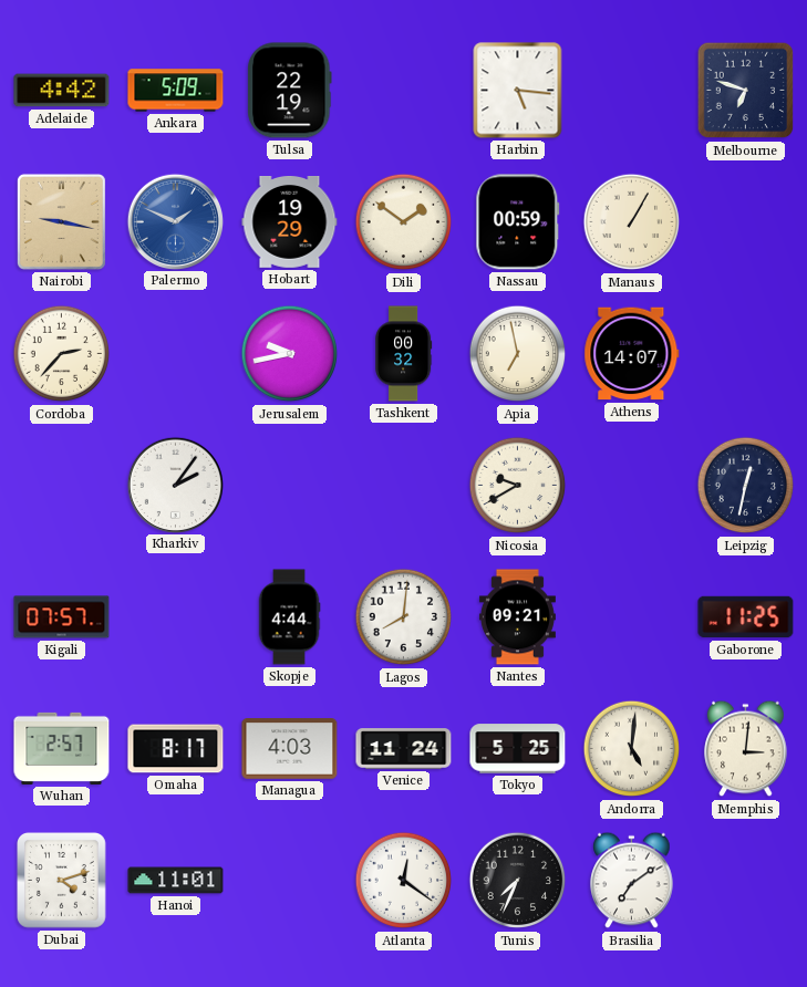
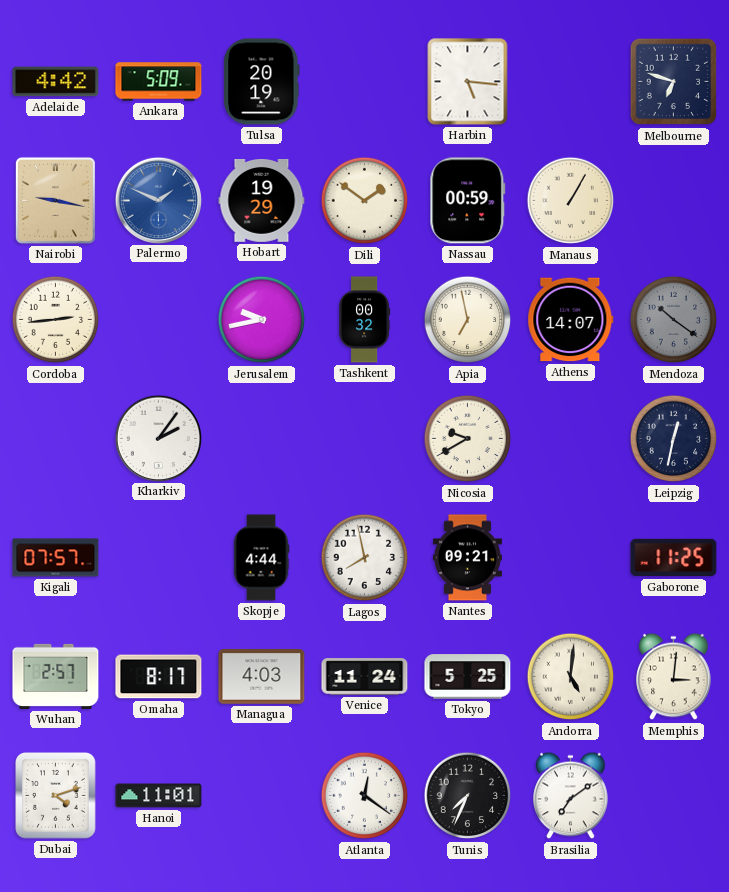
Tulsa: 22:19 -> 20:19 (262, 82)
Cordoba: 2:37 -> 2:44 (56, 320)
Mendoza: none -> 10:21 (674, 320)
Lagos: 8:01 -> 7:58 (365, 558)
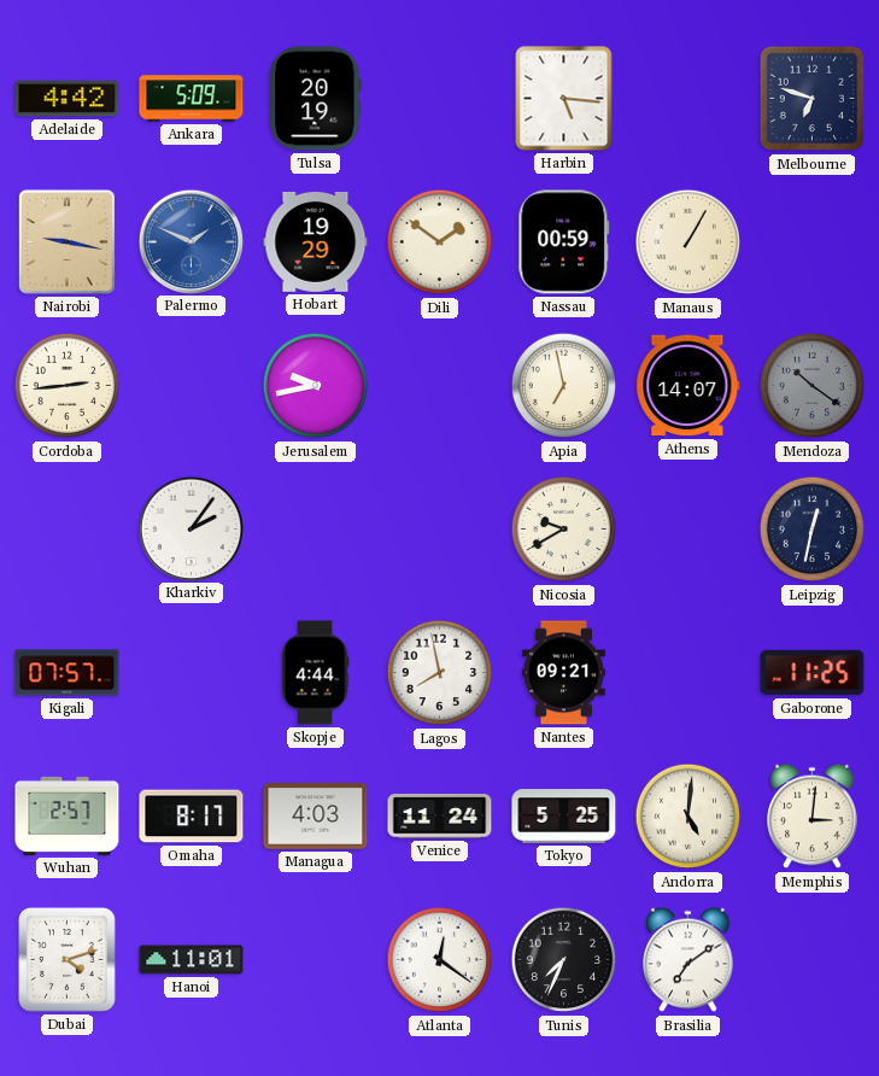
Tashkent: 00:32 -> none (365, 320)
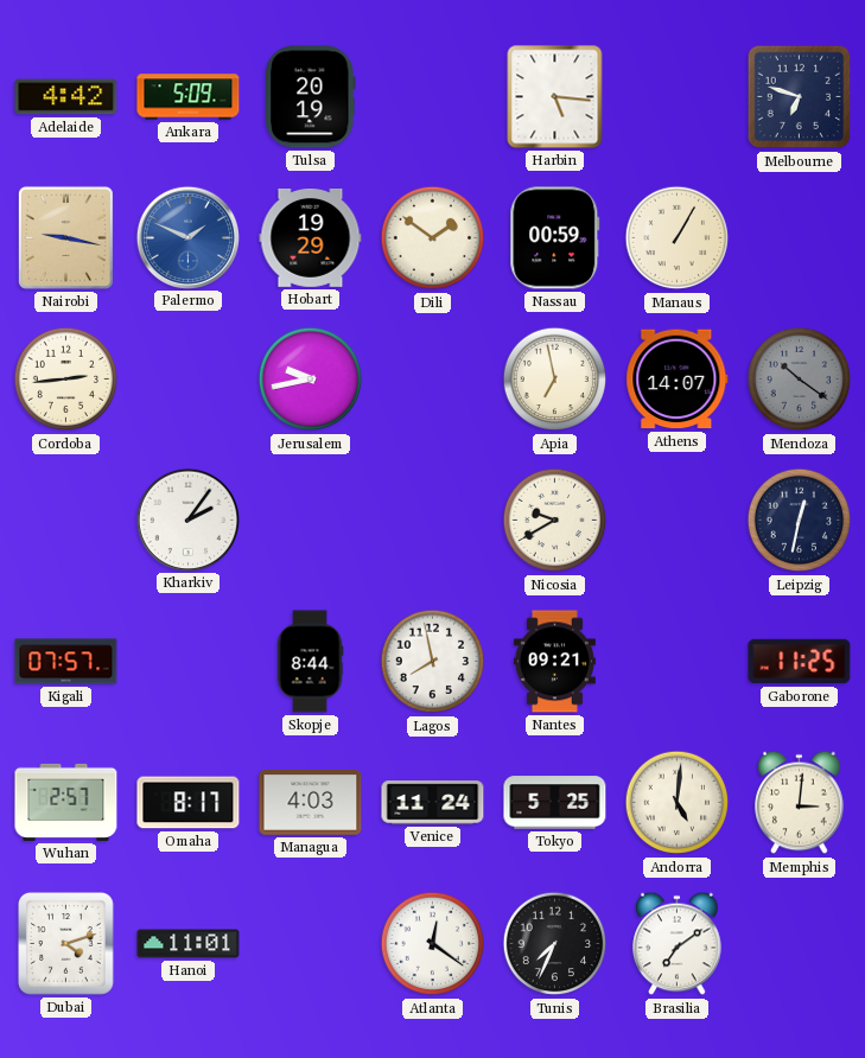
Skopje: 4:44 -> 8:44 (310, 662)
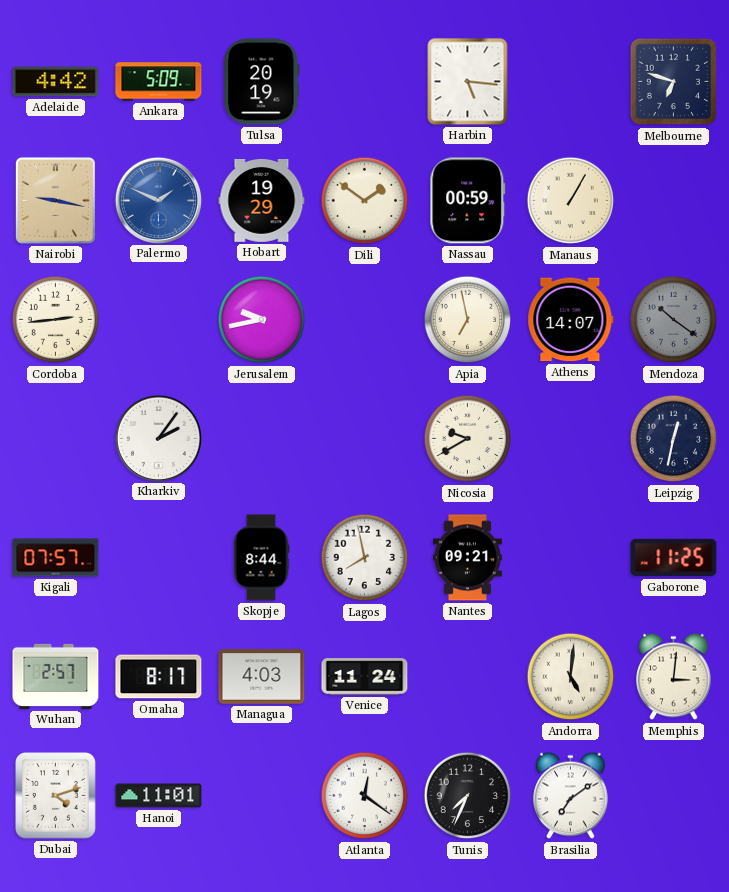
Tokyo: 5:25 -> none (555, 803)
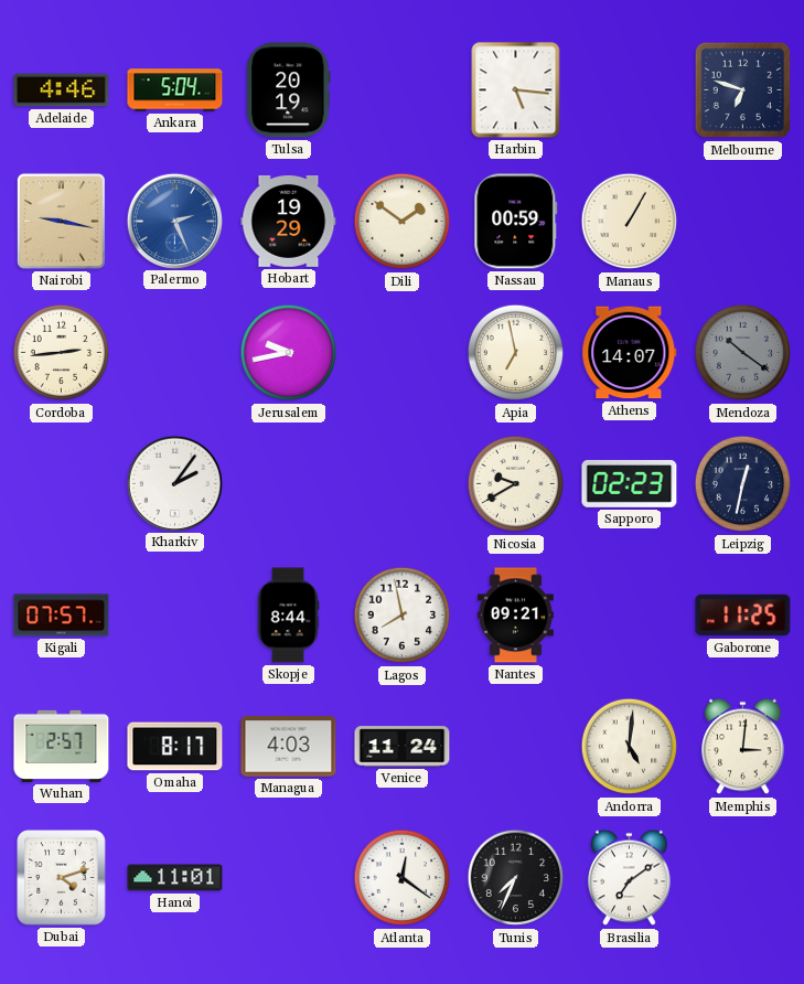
Adelaide: 4:42 -> 4:46 (62, 90)
Ankara: 5:09 -> 5:04 (175, 90)
Palermo: 1:49 -> 2:26 (174, 221)
Sapporo: none -> 02:23 (630, 483)
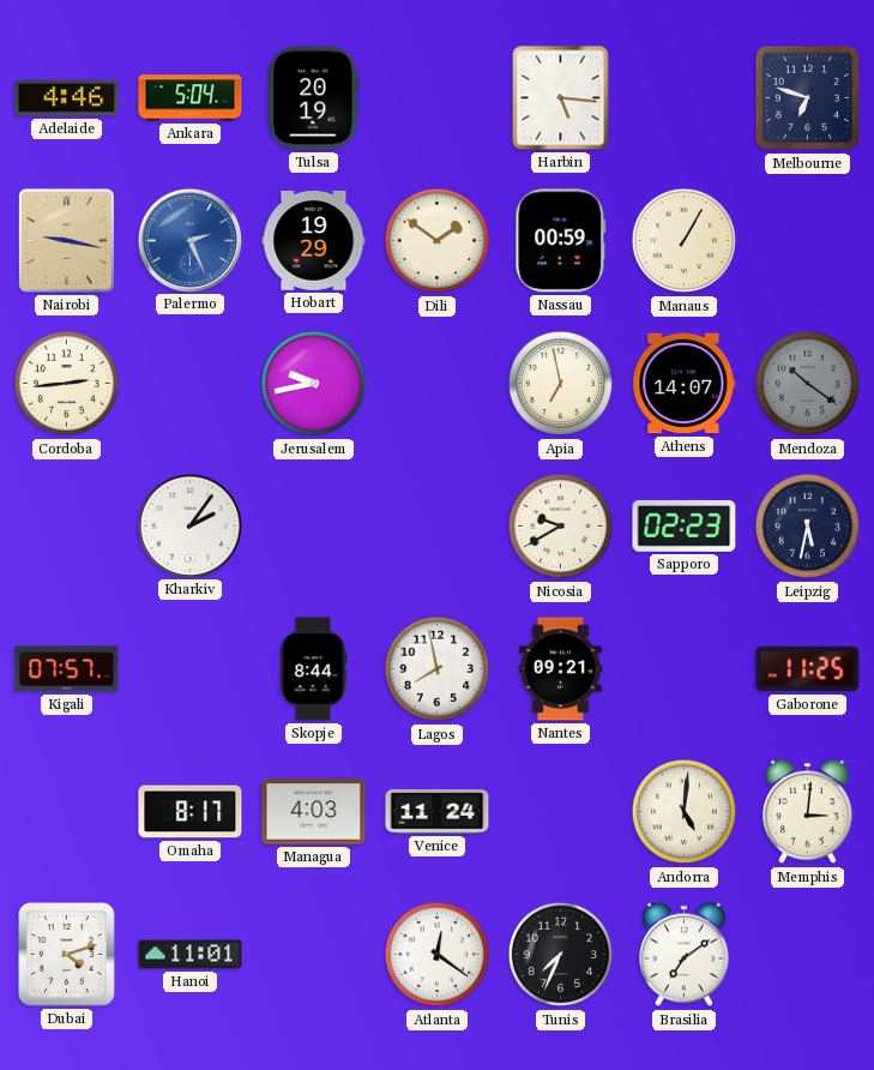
Leipzig: 12:32 -> 5:32 (808, 527)
Wuhan: 2:57 -> none (62, 746)
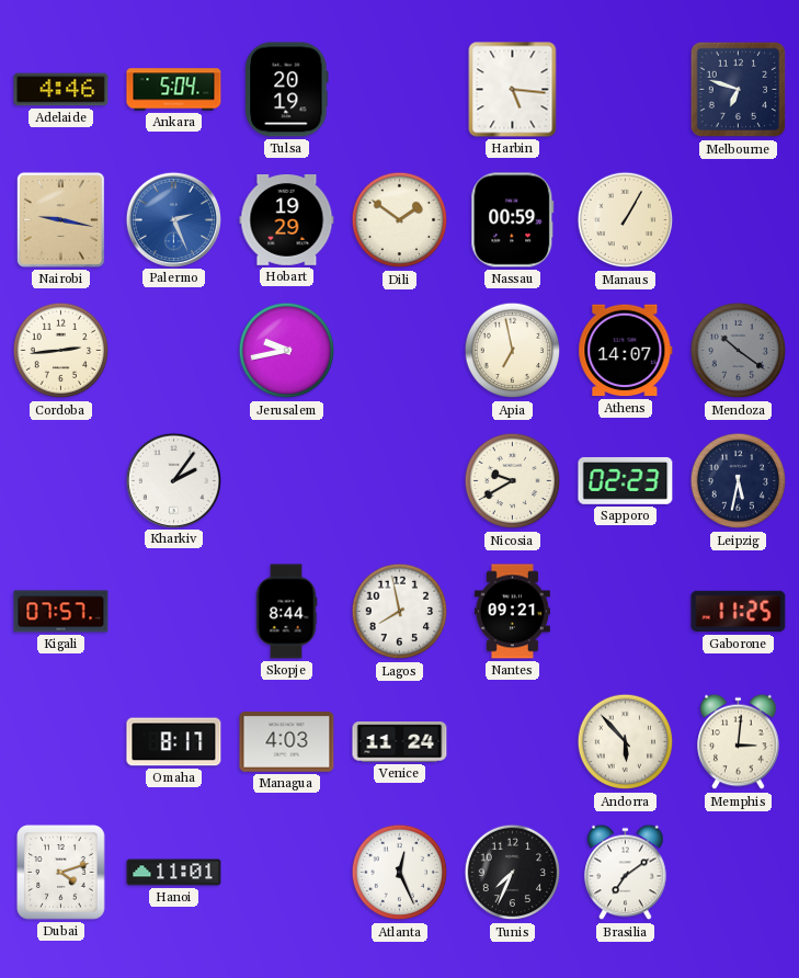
Andorra: 5:01 -> 5:53 (626, 742)
Atlanta: 12:21 -> 12:26 (400, 873)
